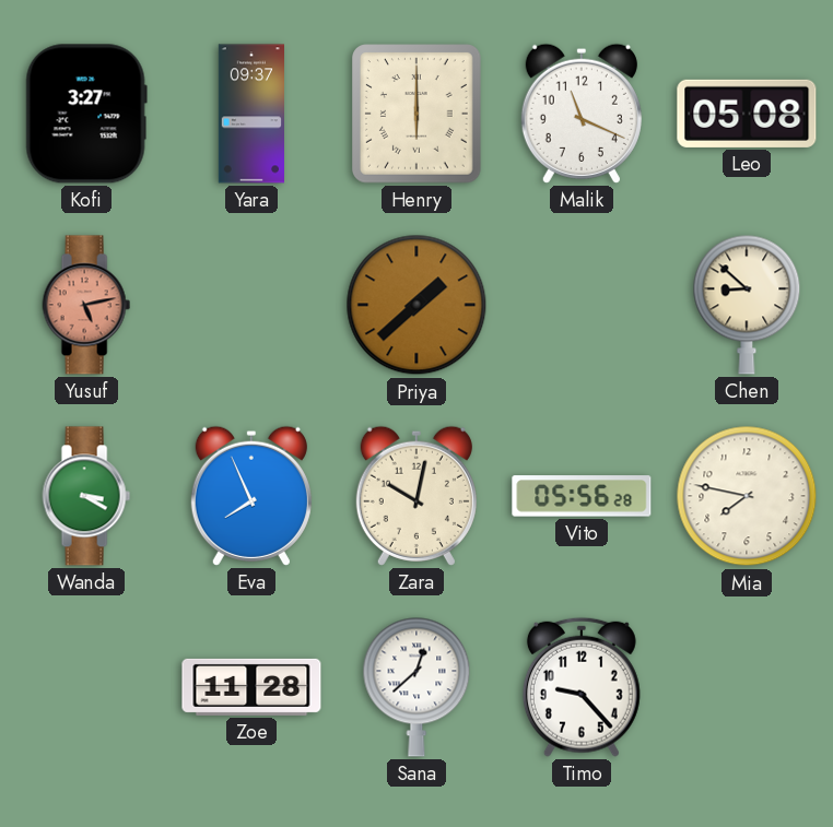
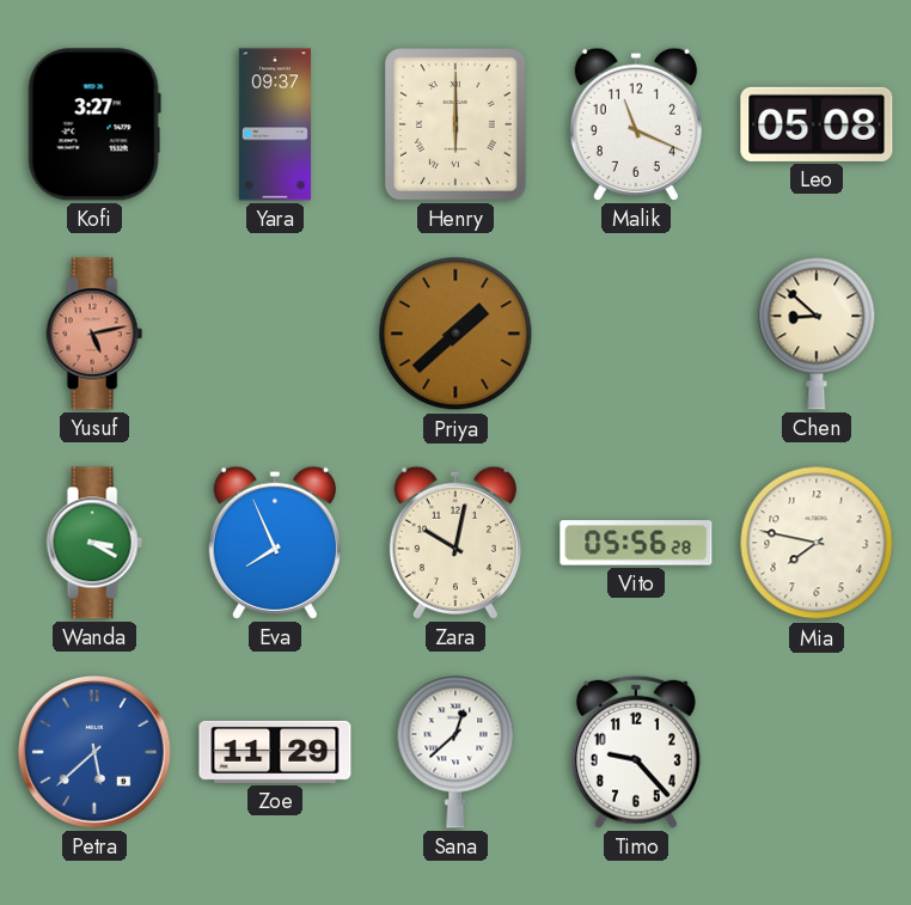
Petra: none -> 5:38 (94, 752)
Zoe: 11:28 -> 11:29 (275, 752)
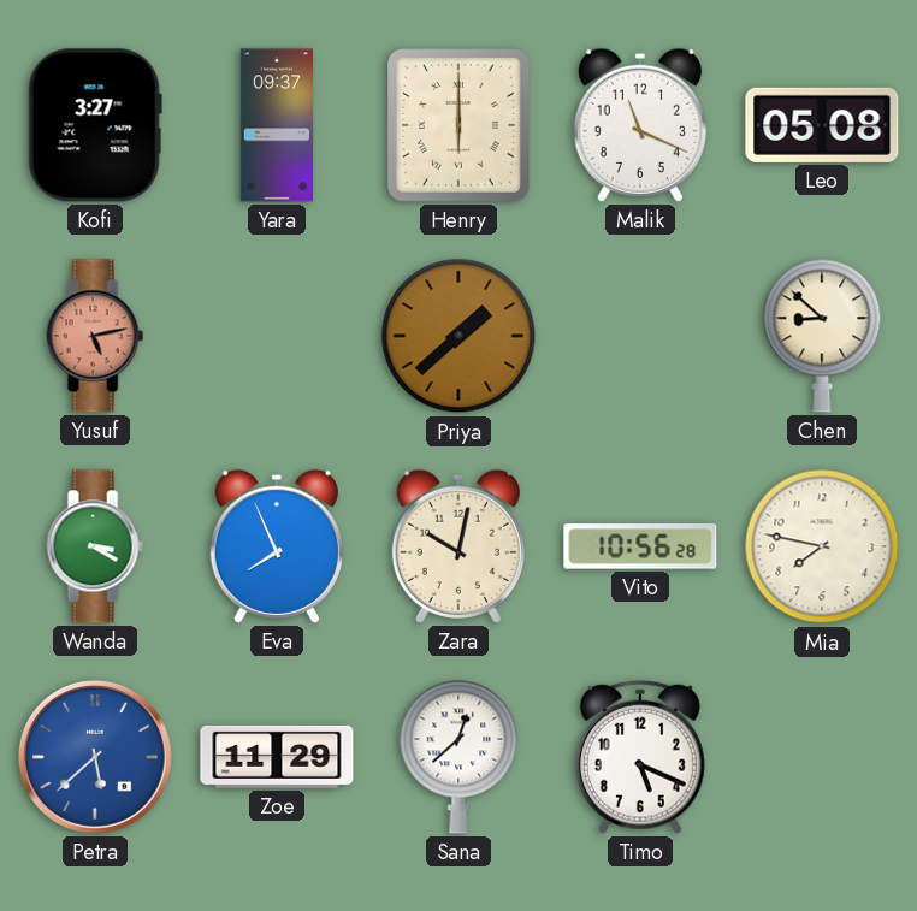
Vito: 05:56 -> 10:56 (640, 546)
Timo: 9:23 -> 5:19 (640, 757)
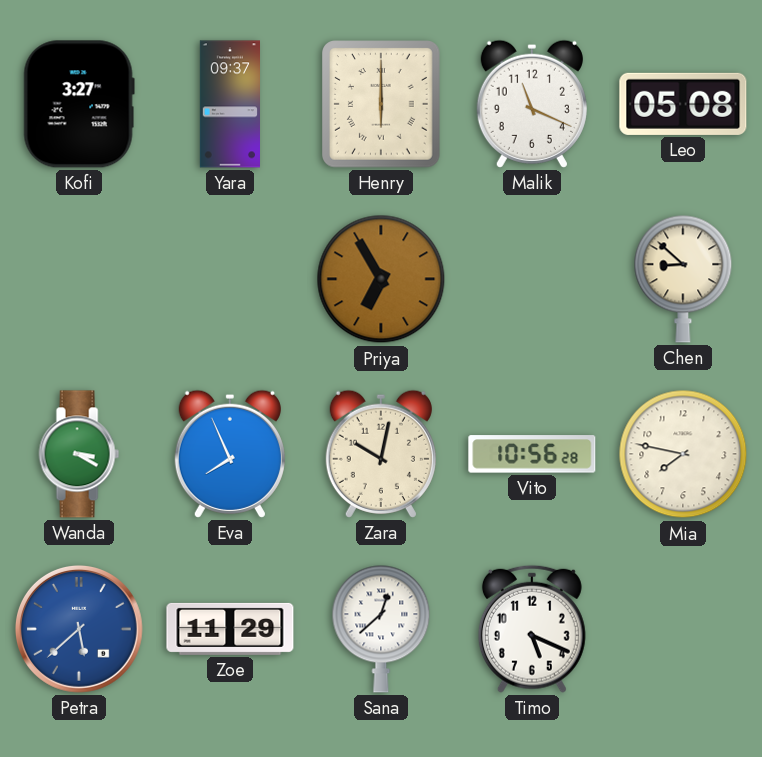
Yusuf: 5:13 -> none (95, 336)
Priya: 1:38 -> 6:55 (381, 279)
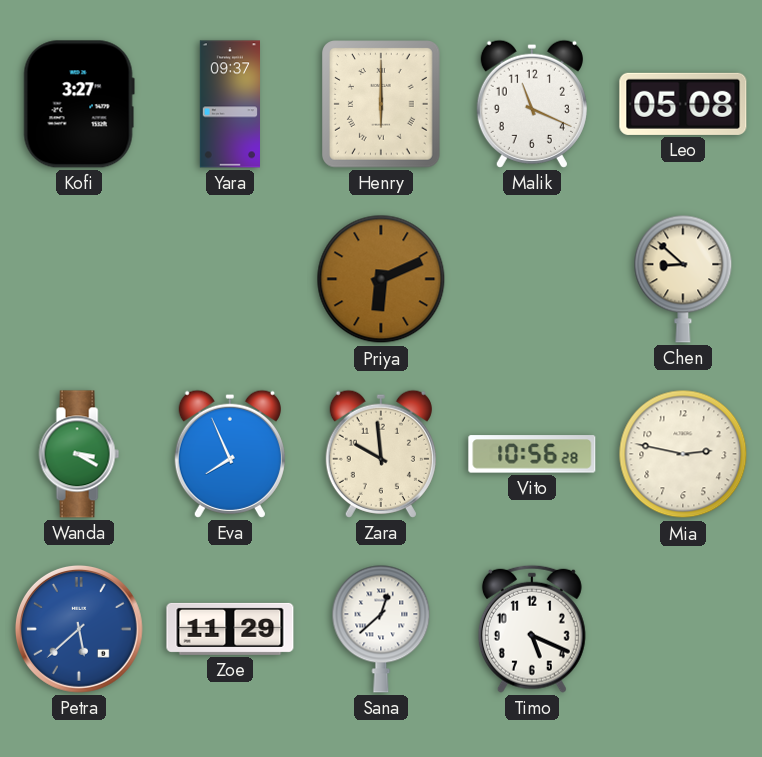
Priya: 6:55 -> 6:11 (381, 279)
Zara: 10:02 -> 9:59 (381, 454)
Mia: 7:47 -> 2:47 (683, 454)
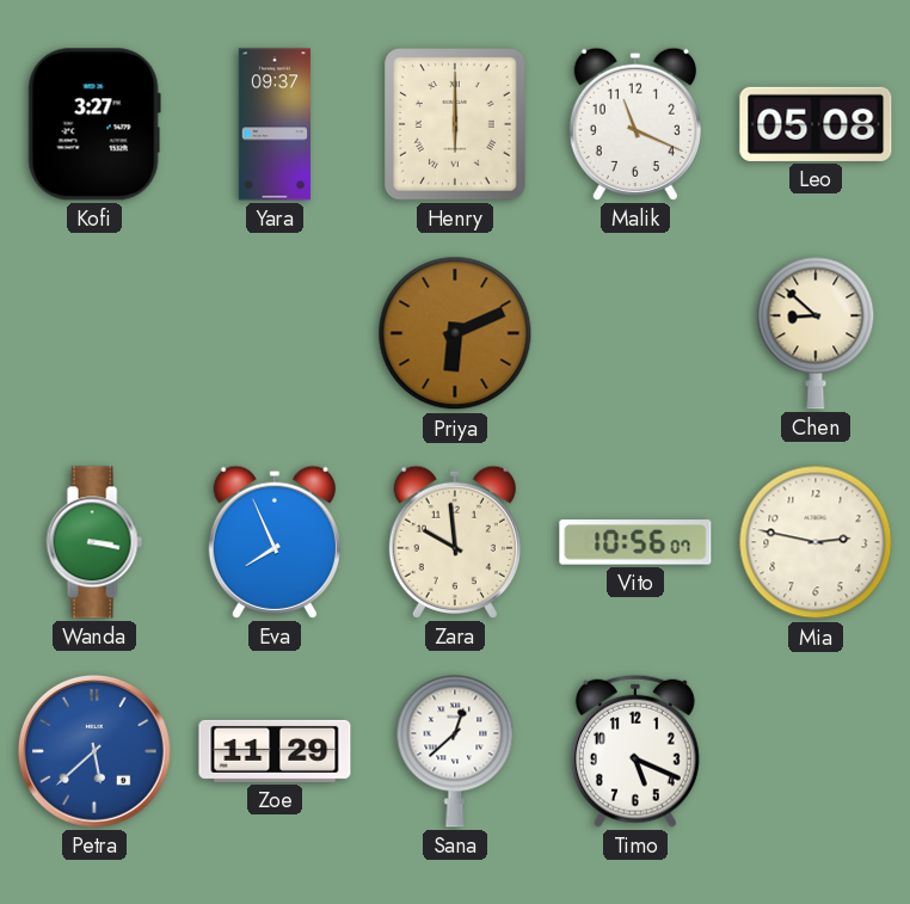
Wanda: 3:20 -> 3:17 (94, 542)
Vito: 10:56:28 -> 10:56:07 (635, 542)
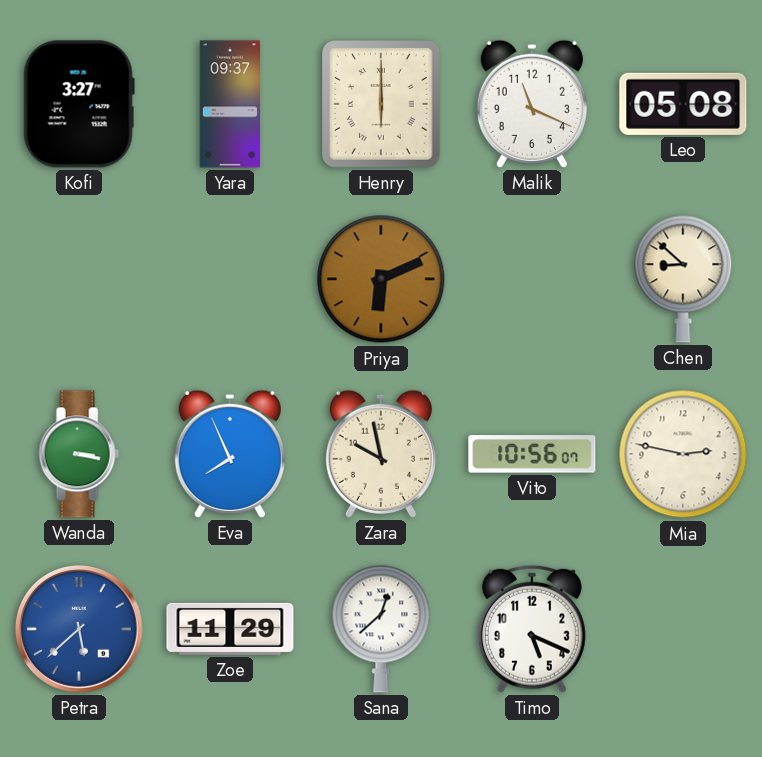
Zara: 9:59 -> 9:58 (381, 454)
